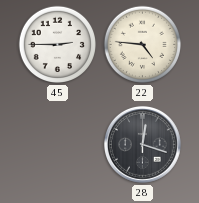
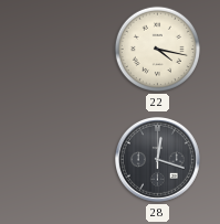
45: 2:45 -> none (58, 45)
22: 4:46 -> 4:17 (158, 50)
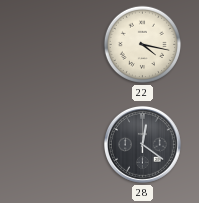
28: 12:18 -> 12:21 (142, 144)
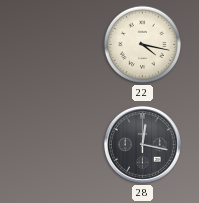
28: 12:21 -> 12:17 (142, 144)
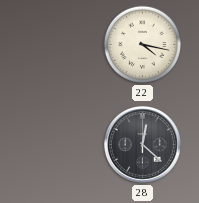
28: 12:17 -> 12:22 (142, 144)
